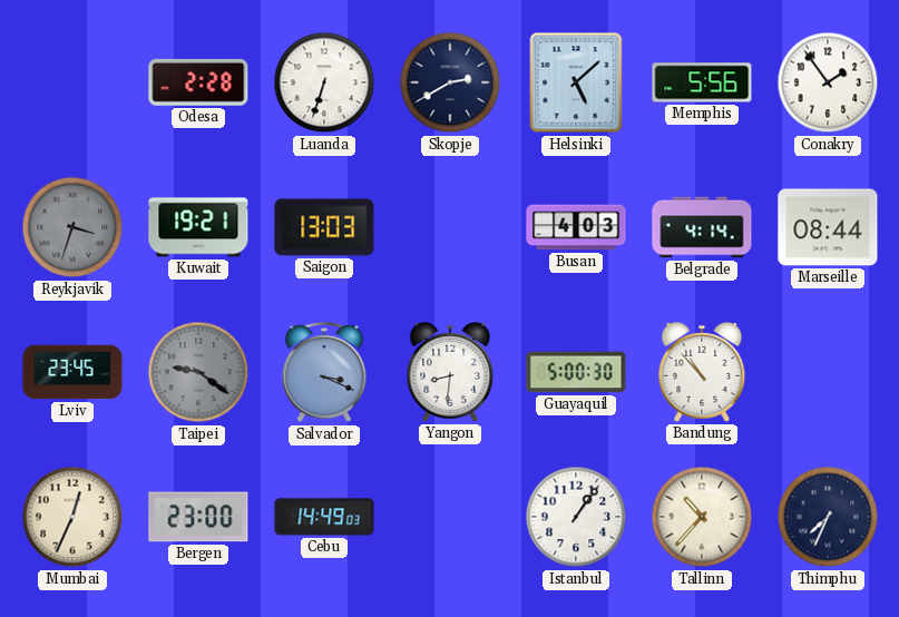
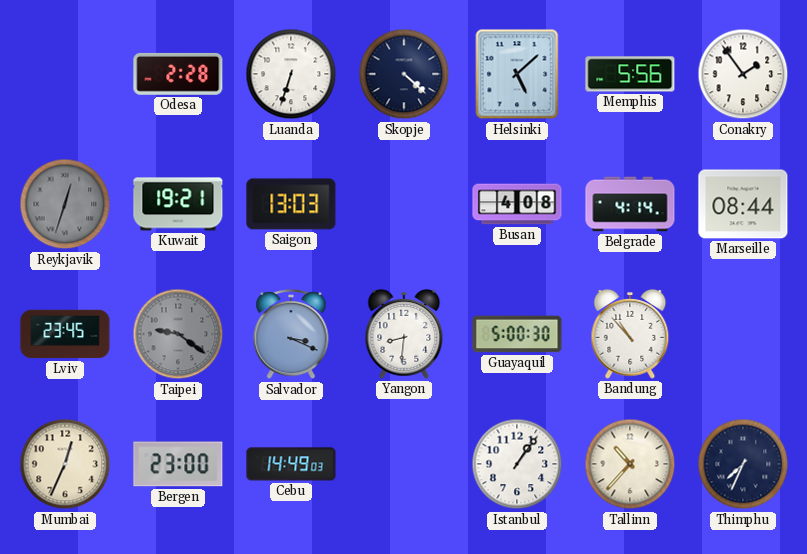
Skopje: 2:40 -> 4:22 (404, 74)
Reykjavik: 3:33 -> 12:33 (65, 204)
Busan: 4:03 -> 4:08 (517, 204)
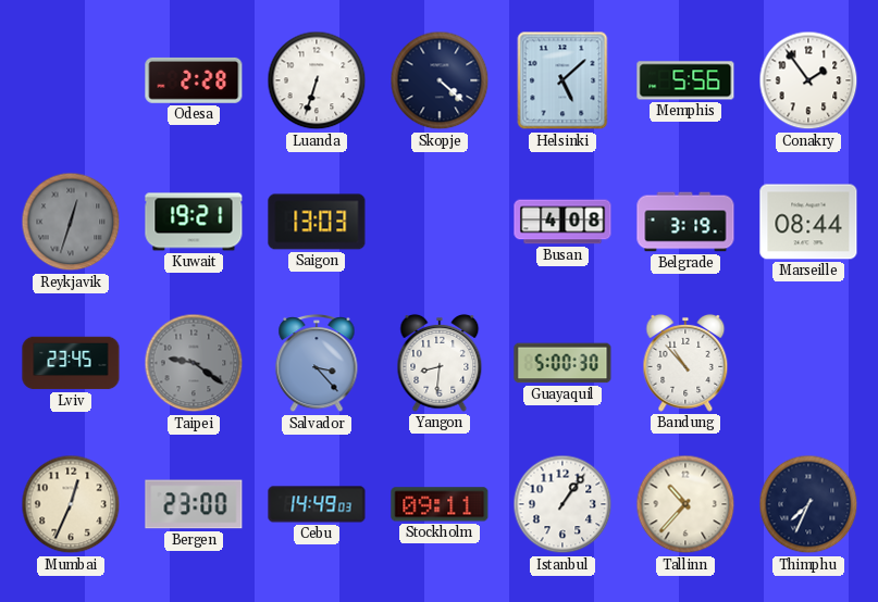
Belgrade: 4:14 -> 3:19 (685, 222)
Salvador: 3:19 -> 3:23 (317, 364)
Stockholm: none -> 09:11 (440, 504)
